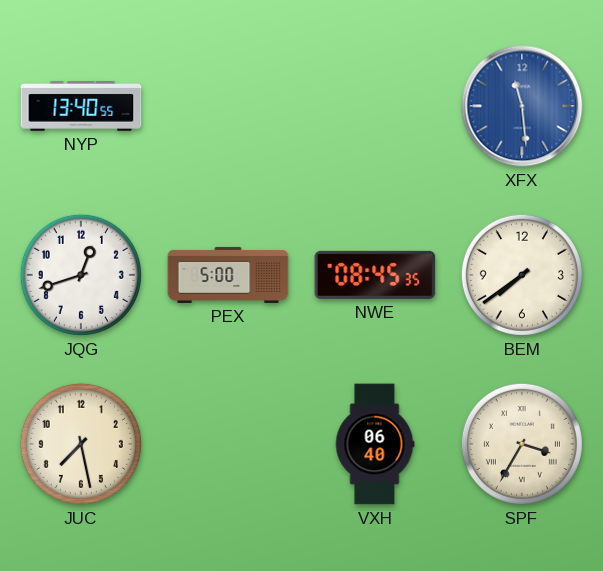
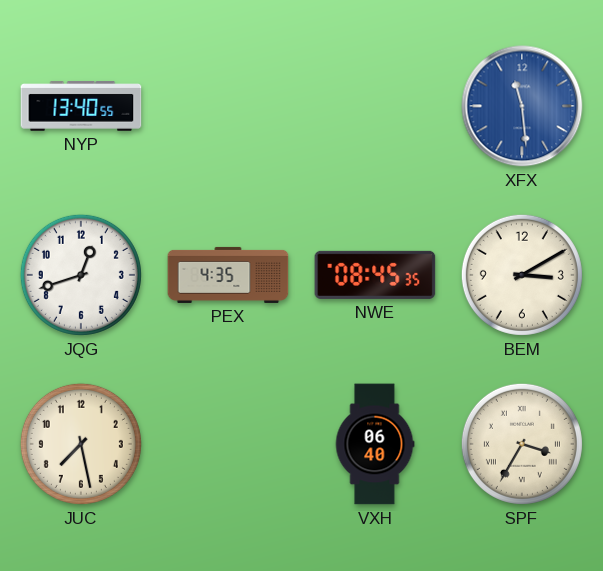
PEX: 5:00 -> 4:35 (228, 275)
BEM: 7:39 -> 3:10 (522, 275)
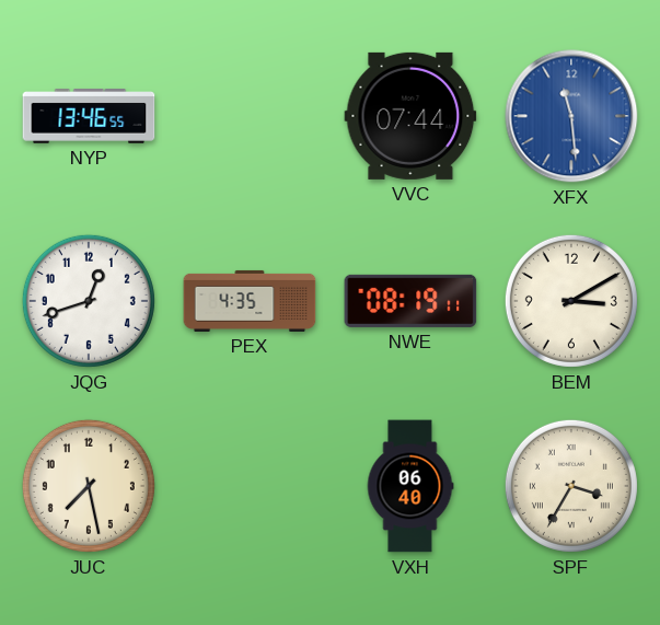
NYP: 13:40 -> 13:46 (89, 116)
VVC: none -> 07:44 (410, 116)
NWE: 08:45 -> 08:19 (410, 301)
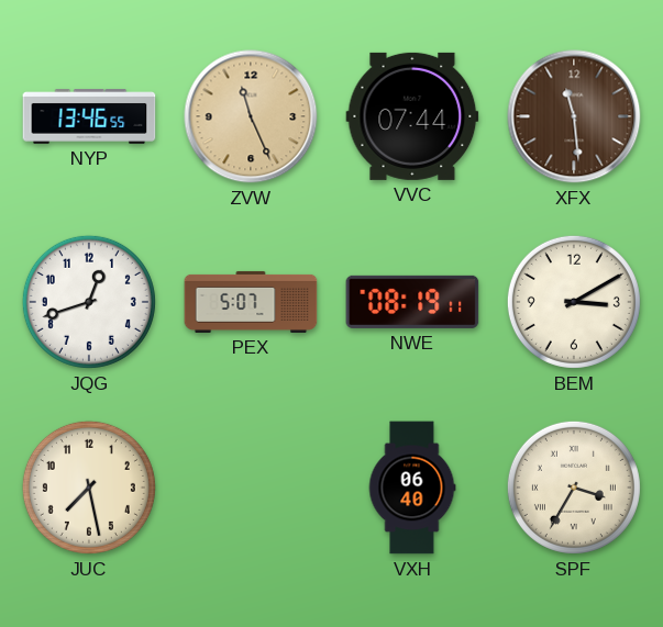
ZVW: none -> 11:26 (251, 116)
XFX dial: blue -> brown (574, 116)
PEX: 4:35 -> 5:07 (251, 302)
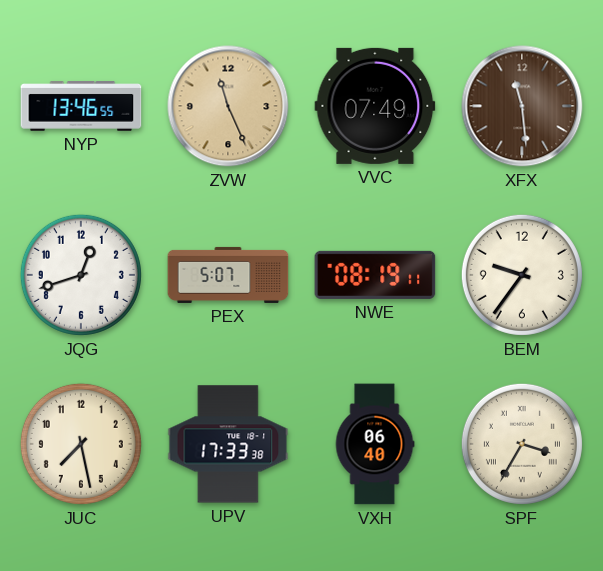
VVC: 07:44 -> 07:49 (375, 106)
BEM: 3:10 -> 9:36 (522, 275)
UPV: none -> 17:33 (228, 444)
